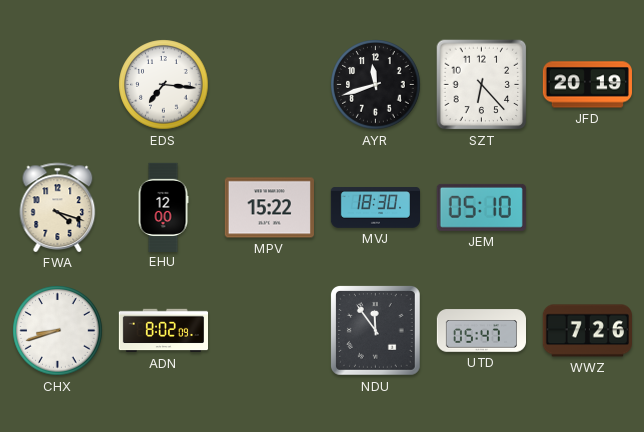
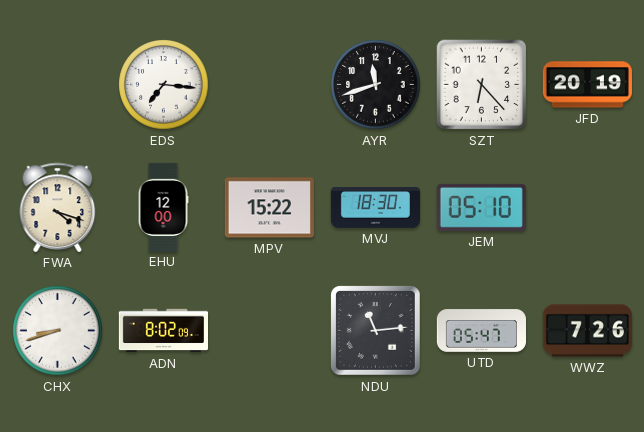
NDU: 11:54 -> 11:14 (375, 330)
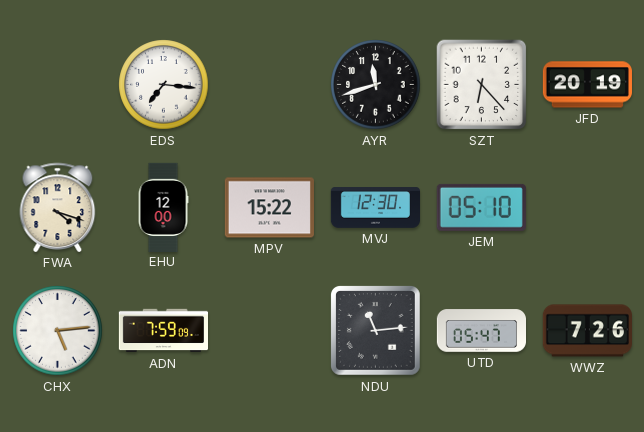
MVJ: 18:30 -> 12:30 (375, 208)
CHX: 8:42 -> 5:14 (58, 331)
ADN: 8:02 -> 7:59 (163, 331)
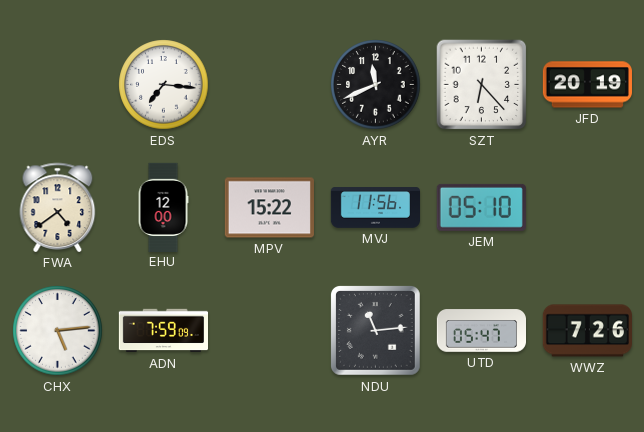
AYR: 11:42 -> 11:41 (376, 85)
FWA: 4:18 -> 4:39 (58, 207)
MVJ: 12:30 -> 11:56 (375, 208)
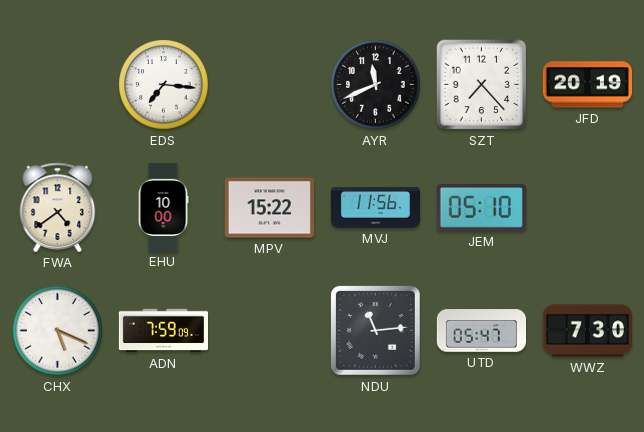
SZT: 6:23 -> 7:23 (482, 85)
EHU: 12:00 -> 10:00 (163, 207)
CHX: 5:14 -> 5:19 (58, 331)
WWZ: 7:26 -> 7:30 (587, 331)
